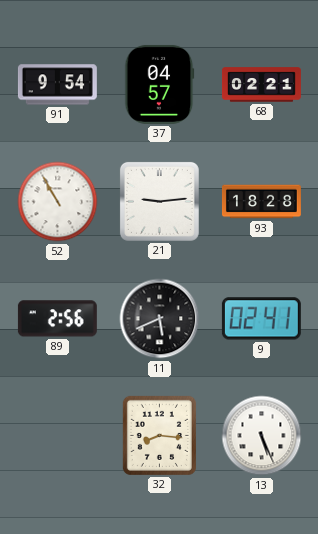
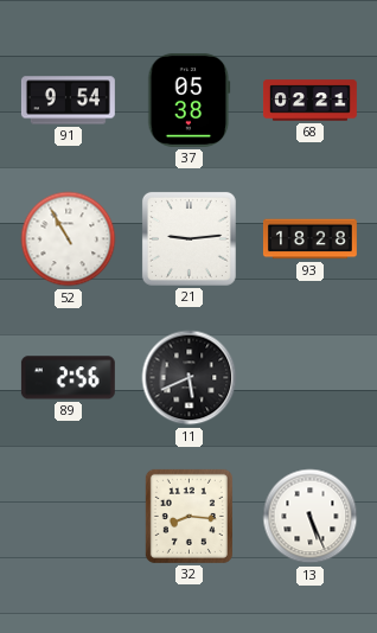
37: 04:57 -> 05:38 (190, 100)
9: 02:41 -> none (261, 319)
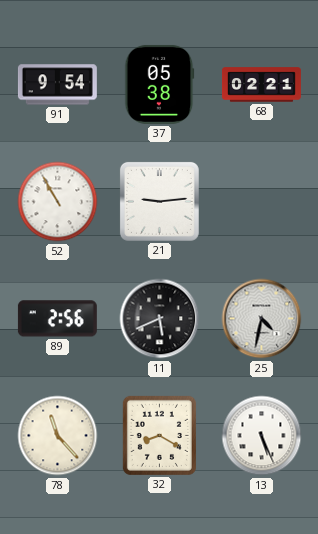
93: 18:28 -> none (309, 239)
25: none -> 4:32 (262, 319)
78: none -> 11:23 (58, 436)
32: 8:16 -> 8:20 (159, 435)
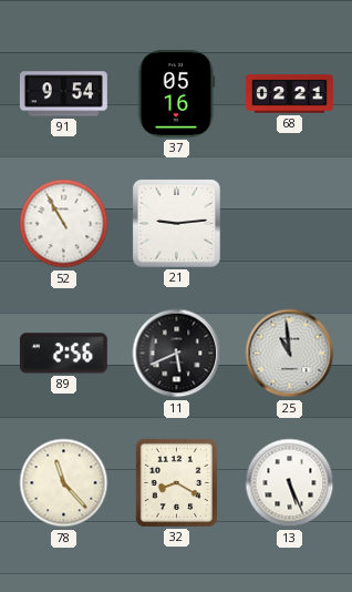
37: 05:38 -> 05:16 (177, 93)
25: 4:32 -> 10:59 (290, 354)
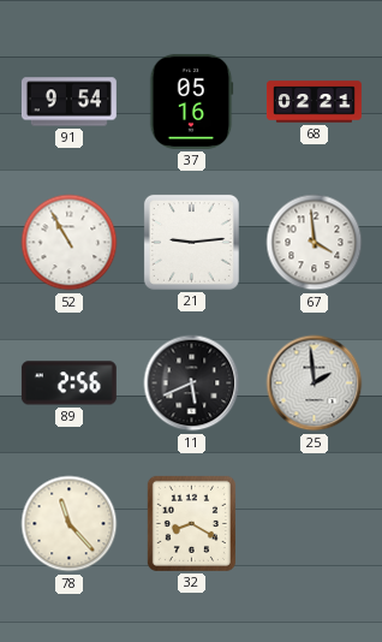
67: none -> 3:59 (315, 243)
25: 10:59 -> 1:59 (315, 384)
13: 5:26 -> none (290, 483)
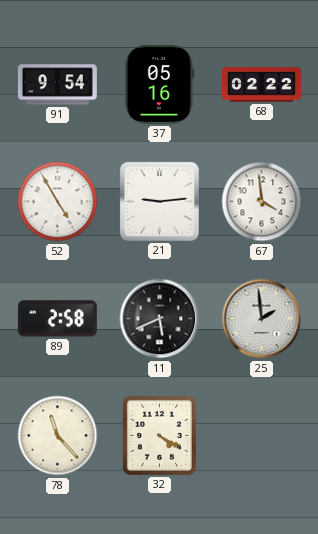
68: 02:21 -> 02:22 (261, 85)
52: 10:55 -> 4:55 (58, 202)
89: 2:56 -> 2:58 (57, 319)
32: 8:20 -> 4:20 (159, 435)
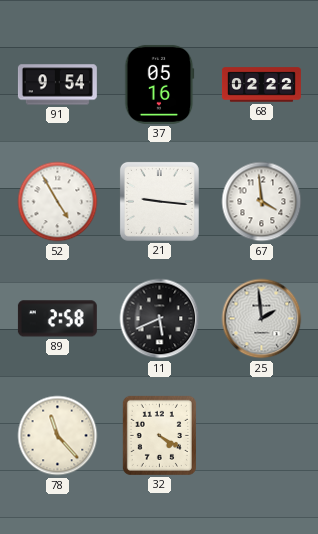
21: 9:14 -> 9:16 (159, 201)
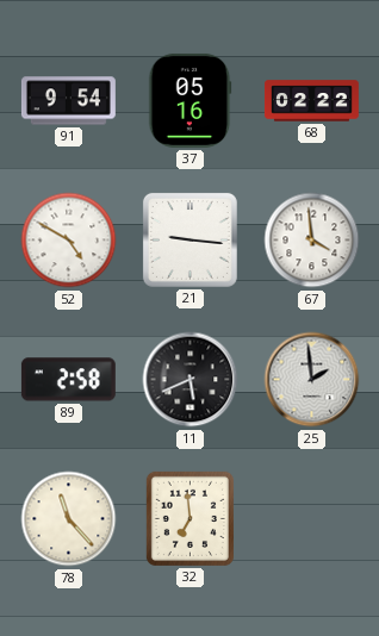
52: 4:55 -> 4:50 (69, 241)
32: 4:20 -> 6:59 (189, 518)
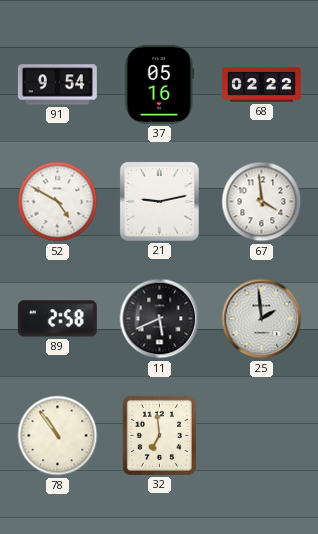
21: 9:16 -> 9:13 (159, 201)
78: 11:23 -> 10:54 (58, 436)
